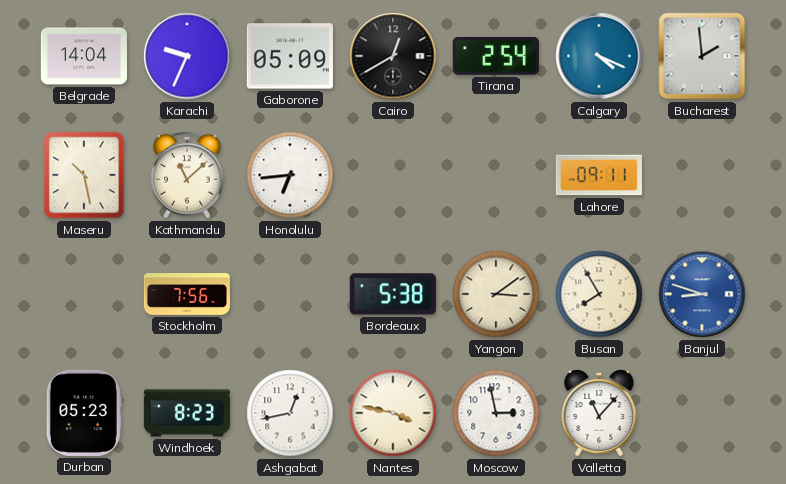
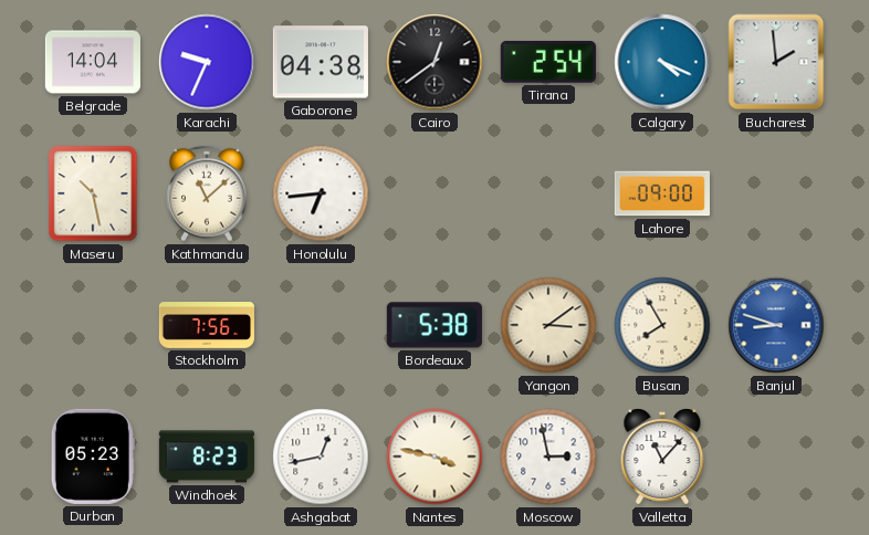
Gaborone: 05:09 -> 04:38 (321, 62)
Cairo: 12:40 -> 12:39 (434, 62)
Lahore: 09:11 -> 09:00 (662, 193)
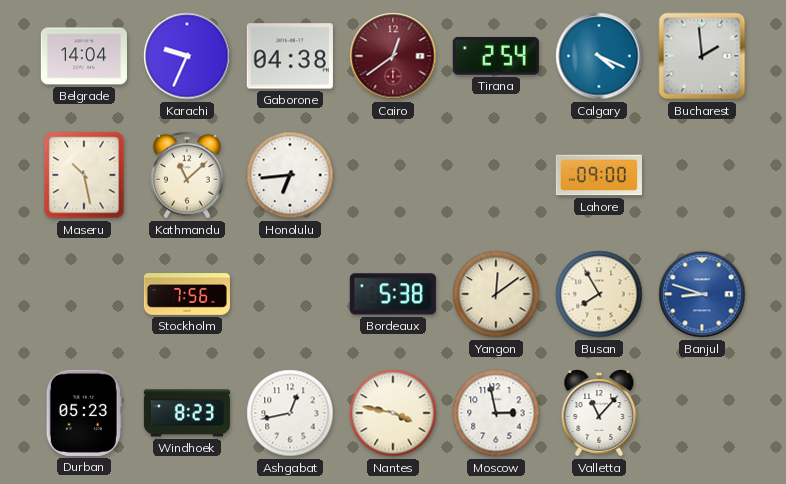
Cairo dial: black -> burgundy (393, 56)
Yangon: 3:09 -> 12:09 (496, 294)
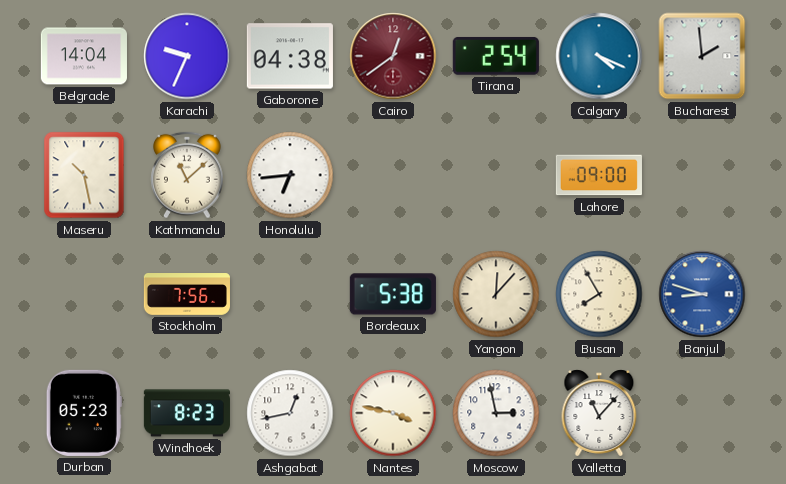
Yangon: 12:09 -> 12:07 (496, 294)
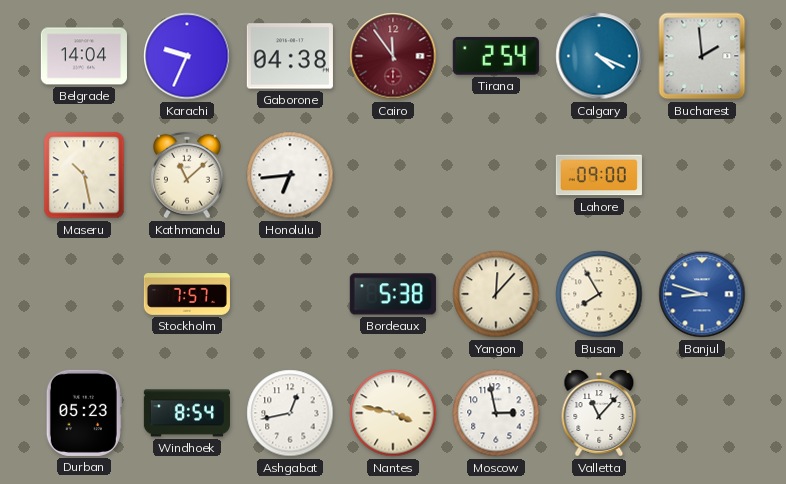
Cairo: 12:39 -> 11:54 (393, 56)
Stockholm: 7:56 -> 7:57 (187, 295)
Windhoek: 8:23 -> 8:54 (187, 413)
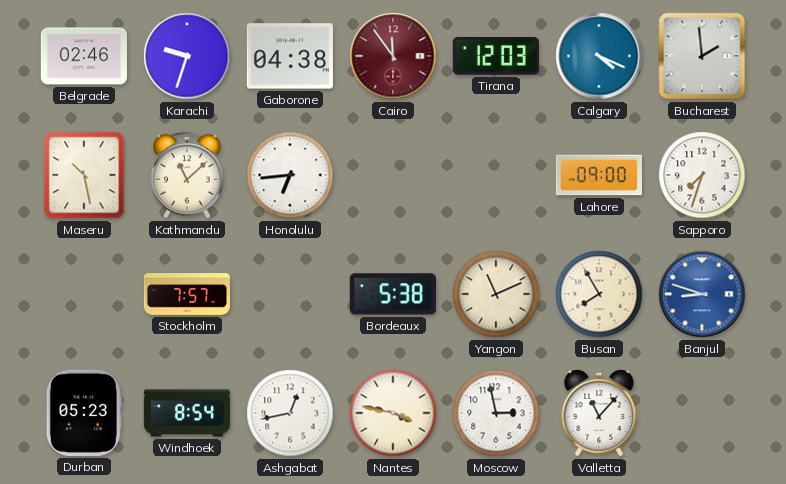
Belgrade: 14:04 -> 02:46 (84, 56)
Karachi: 9:34 -> 9:33 (187, 56)
Tirana: 2:54 -> 12:03 (496, 56)
Sapporo: none -> 7:33 (702, 175)
Yangon: 12:07 -> 11:11 (496, 294)
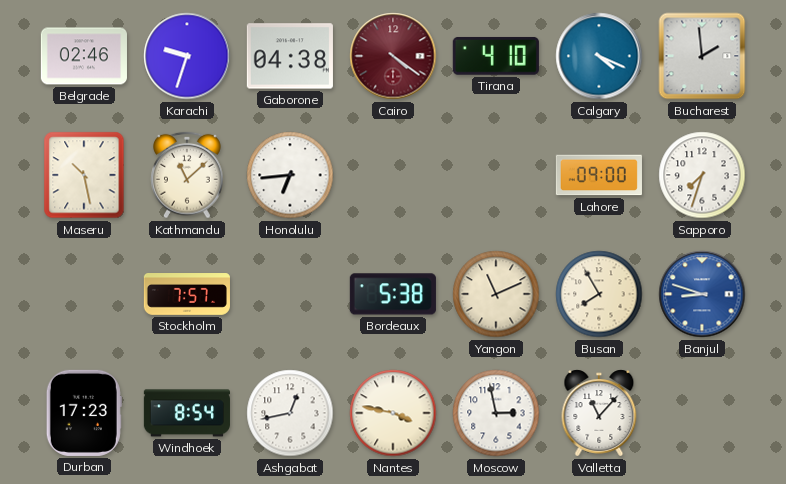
Cairo: 11:54 -> 4:21 (393, 56)
Tirana: 12:03 -> 4:10 (496, 56)
Durban: 05:23 -> 17:23 (84, 413)
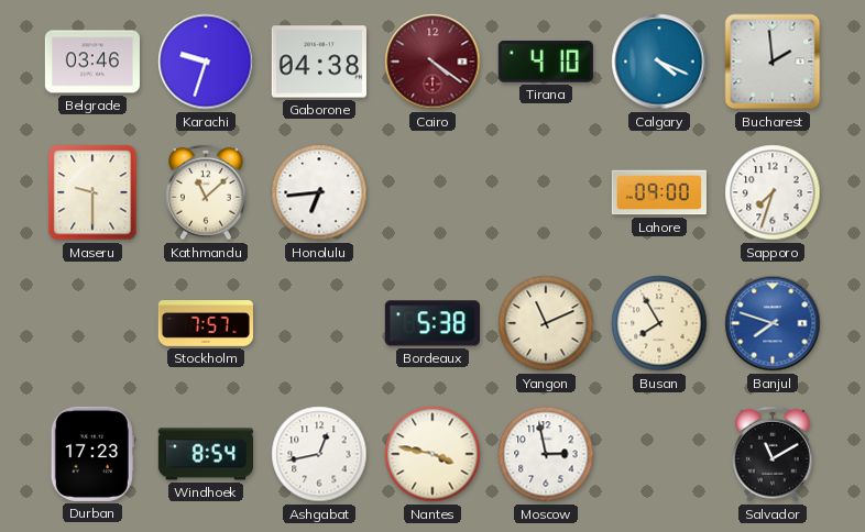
Belgrade: 02:46 -> 03:46 (92, 62)
Maseru: 10:28 -> 9:30 (92, 192)
Banjul: 8:48 -> 7:48 (773, 323)
Valletta: 11:07 -> none (599, 413)
Salvador: none -> 11:10 (774, 454)
